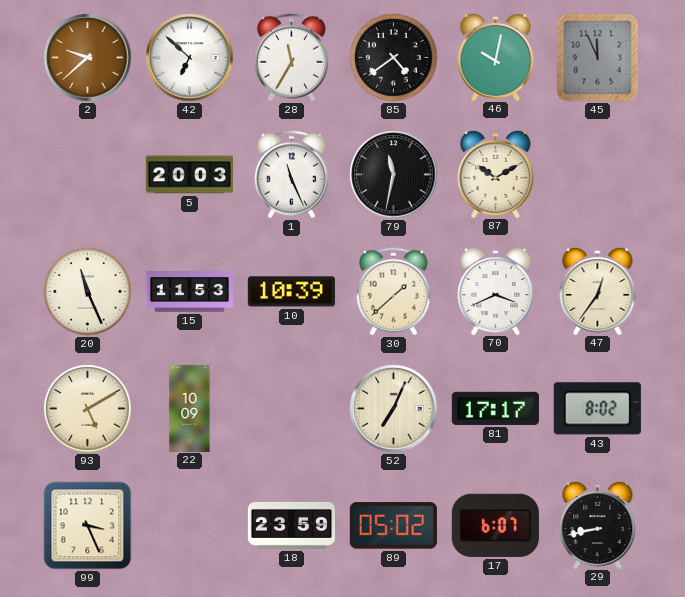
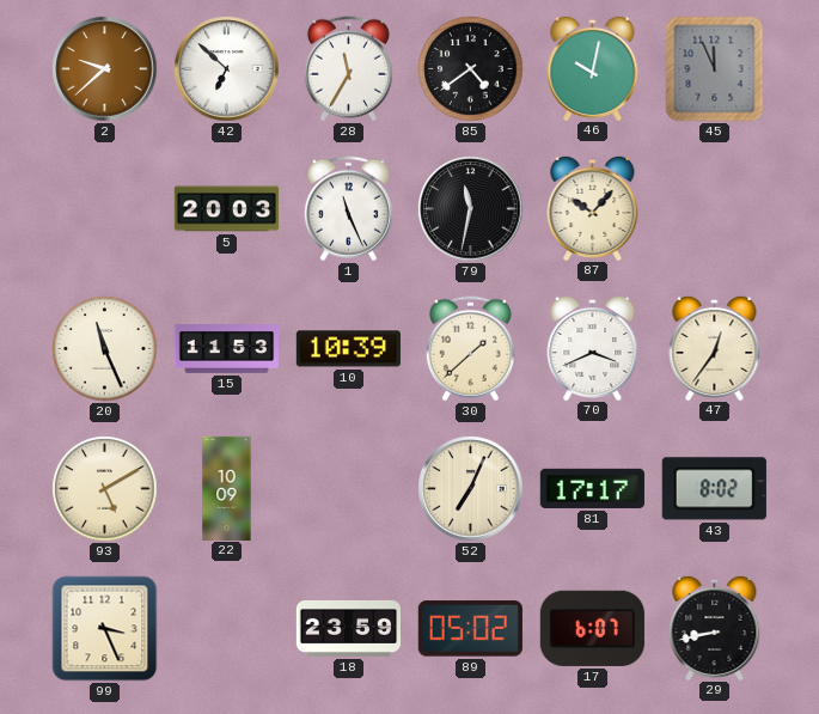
87: 10:10 -> 10:07 (593, 207)
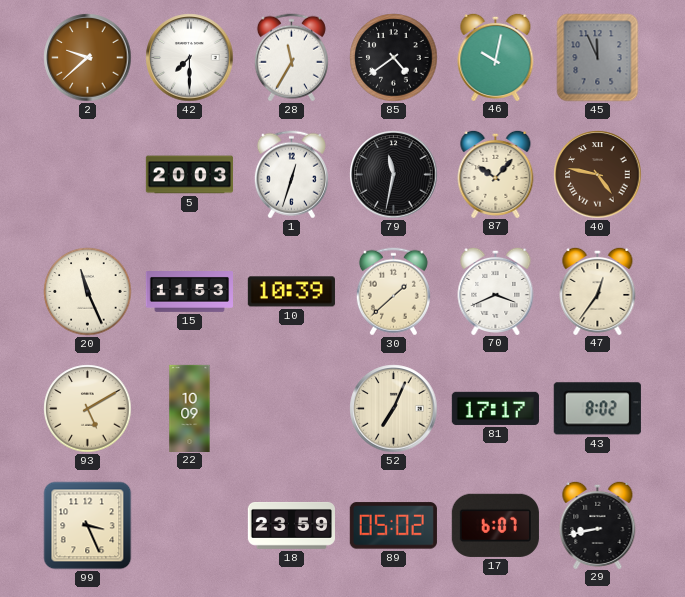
42: 6:52 -> 7:30 (190, 58)
1: 11:26 -> 12:33 (291, 175)
40: none -> 4:47 (598, 175)
